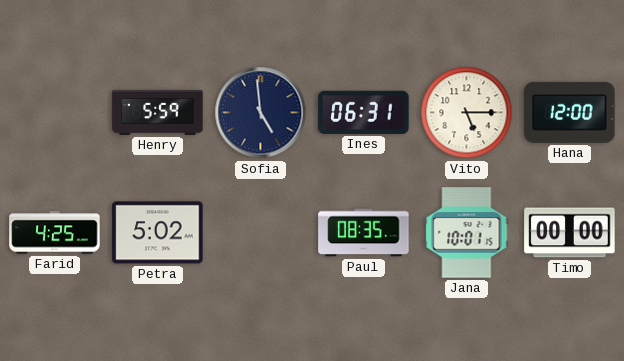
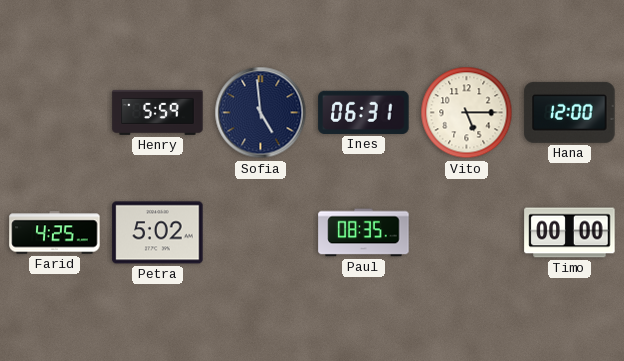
Jana: 10:01 -> none (467, 233)
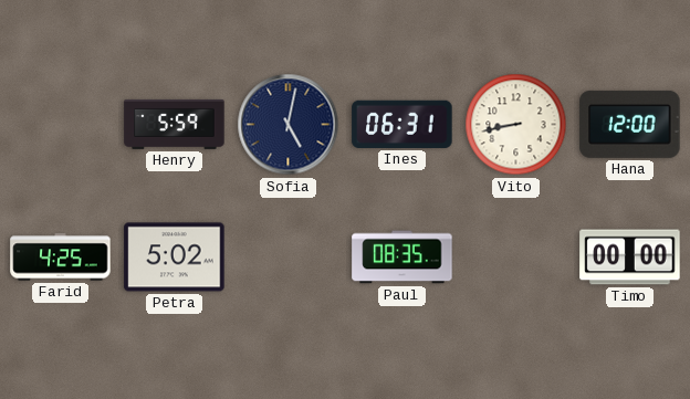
Sofia: 4:59 -> 5:02 (289, 125)
Vito: 5:15 -> 8:43 (516, 125)
